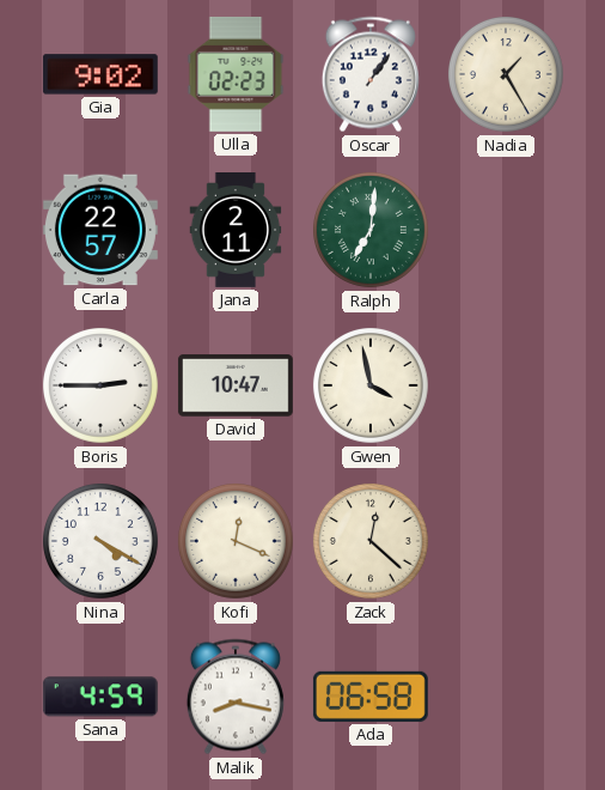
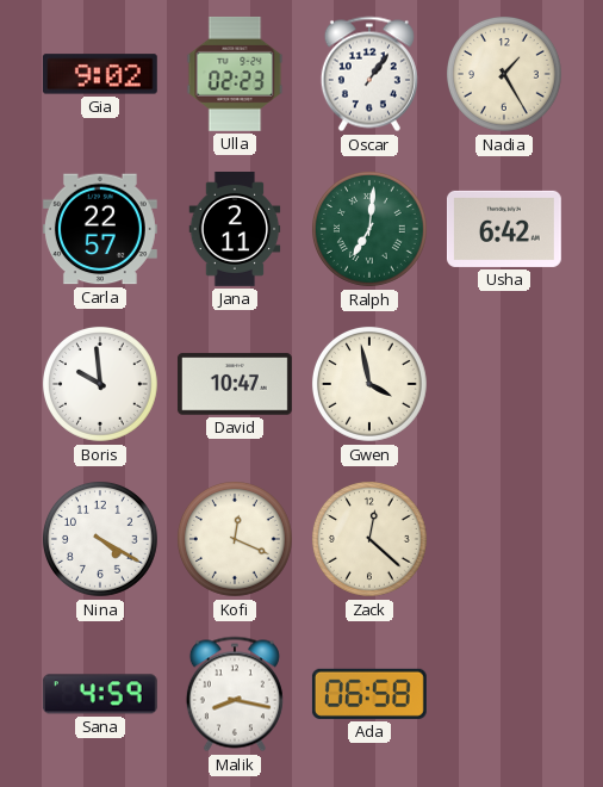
Usha: none -> 6:42 (504, 229)
Boris: 2:45 -> 9:59 (100, 384)
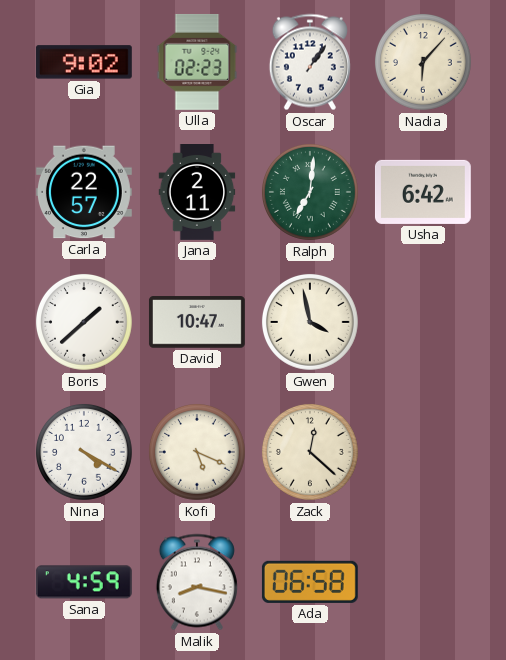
Nadia: 1:25 -> 6:07 (423, 62)
Boris: 9:59 -> 1:38 (84, 322)
Kofi: 12:19 -> 5:19 (197, 452)
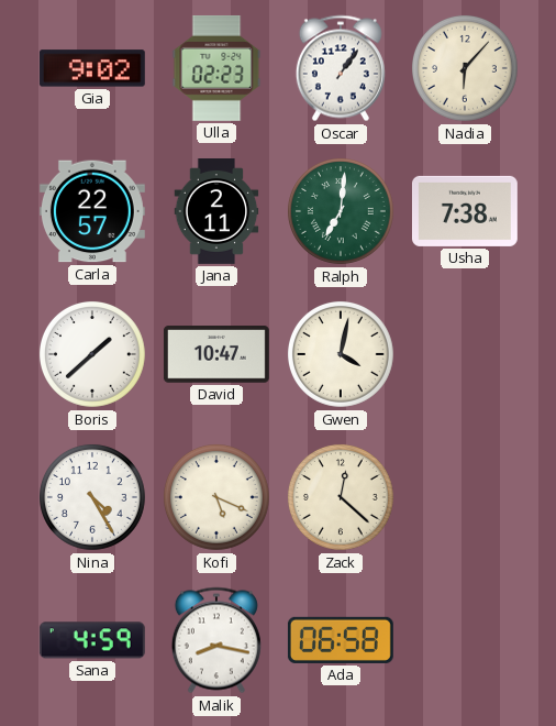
Usha: 6:42 -> 7:38 (465, 211)
Gwen: 3:58 -> 4:02 (341, 354)
Nina: 4:20 -> 4:25 (92, 497)
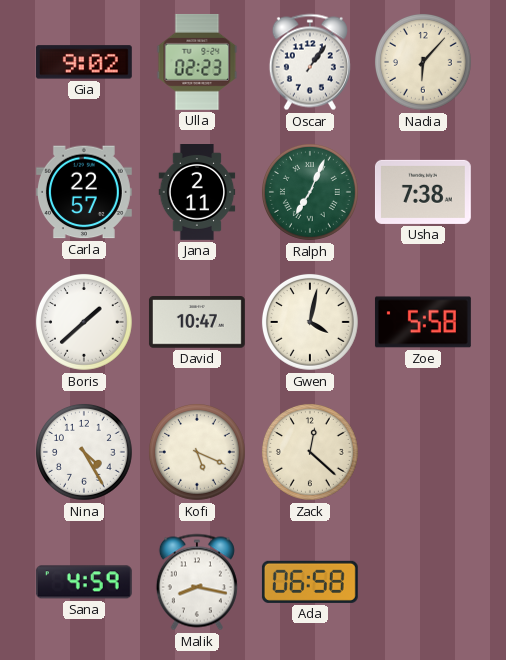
Ralph: 7:01 -> 7:04 (310, 192)
Zoe: none -> 5:58 (423, 322)
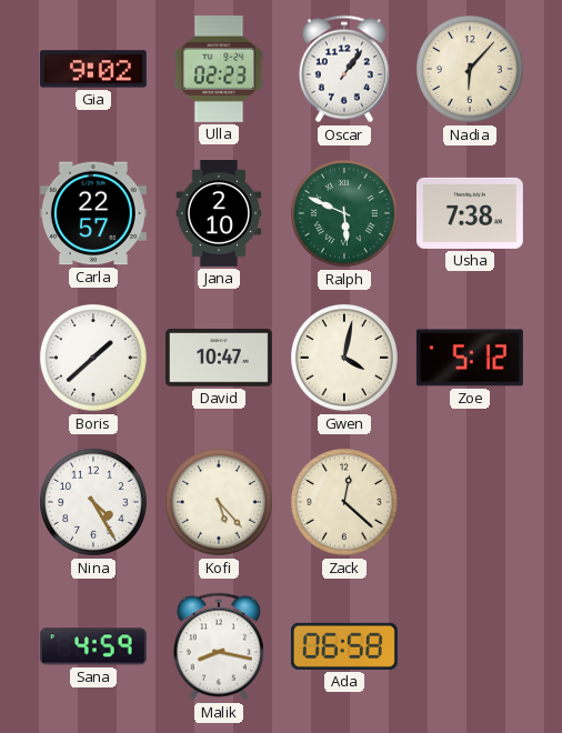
Jana: 2:11 -> 2:10 (219, 214)
Ralph: 7:04 -> 5:49 (344, 213)
Zoe: 5:58 -> 5:12 (470, 358)
Kofi: 5:19 -> 5:23 (219, 502)
